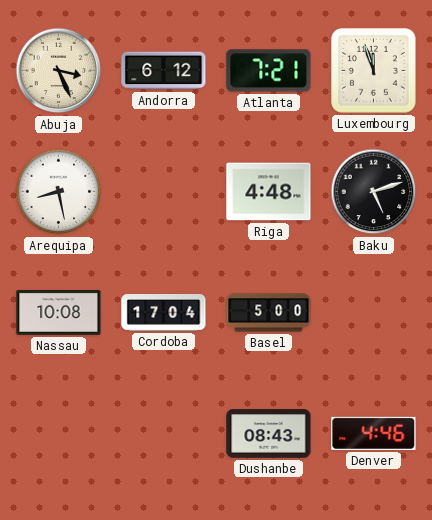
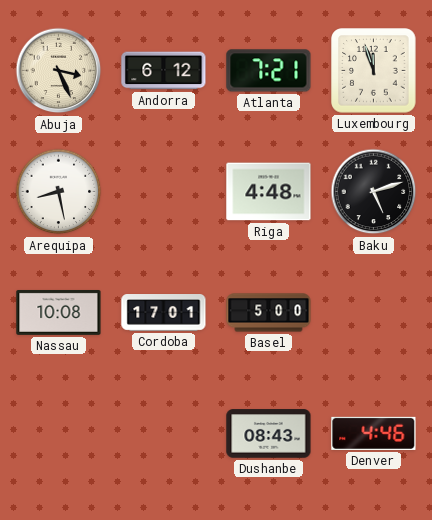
Cordoba: 17:04 -> 17:01 (164, 313)
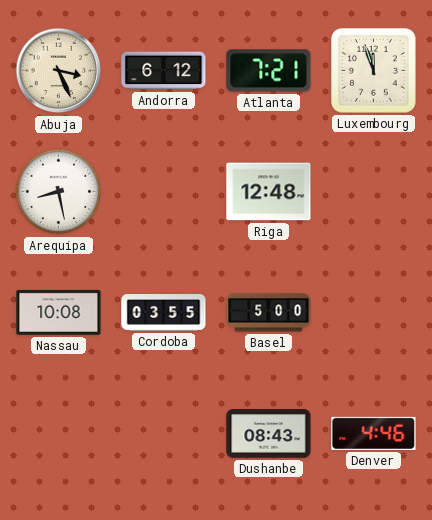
Riga: 4:48 -> 12:48 (269, 192)
Baku: 5:12 -> none (374, 192)
Cordoba: 17:01 -> 03:55 (164, 313)
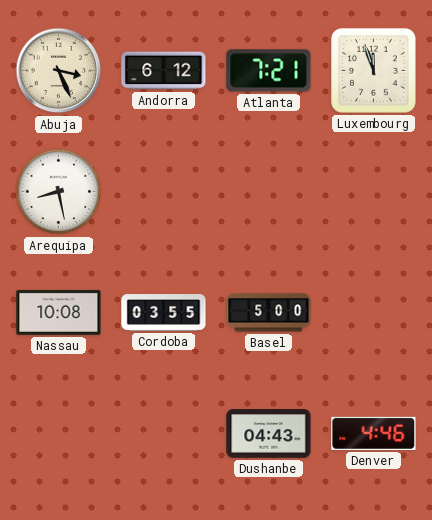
Riga: 12:48 -> none (269, 192)
Dushanbe: 08:43 -> 04:43 (269, 434)
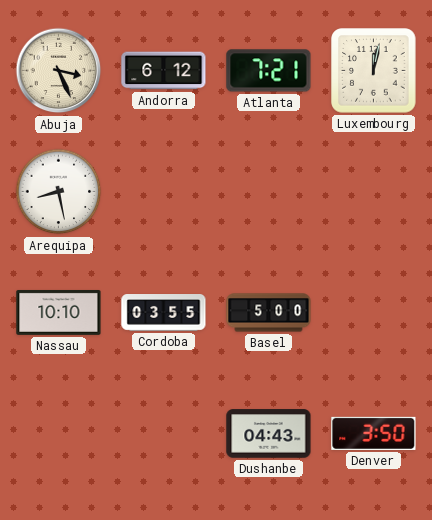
Luxembourg: 11:57 -> 12:02 (374, 71)
Nassau: 10:08 -> 10:10 (59, 312)
Denver: 4:46 -> 3:50 (374, 433)
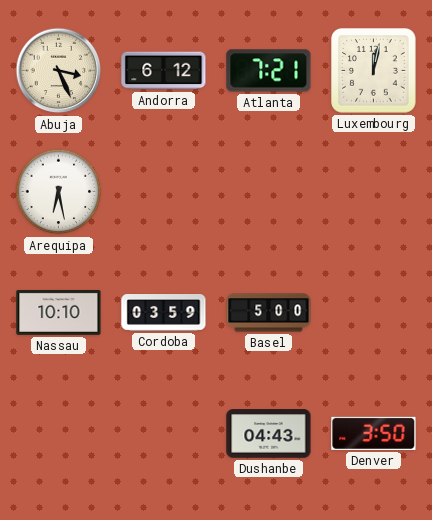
Arequipa: 8:28 -> 6:28 (59, 192)
Cordoba: 03:55 -> 03:59 (164, 313)
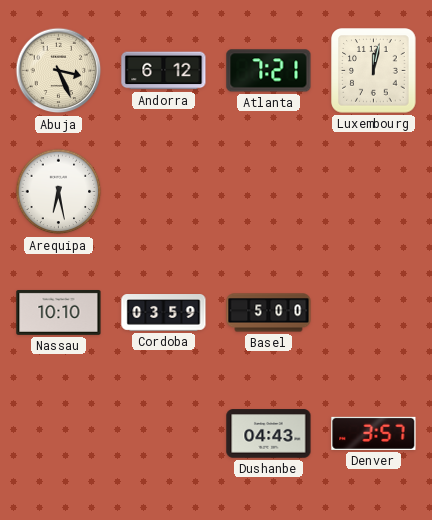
Denver: 3:50 -> 3:57 (374, 433)
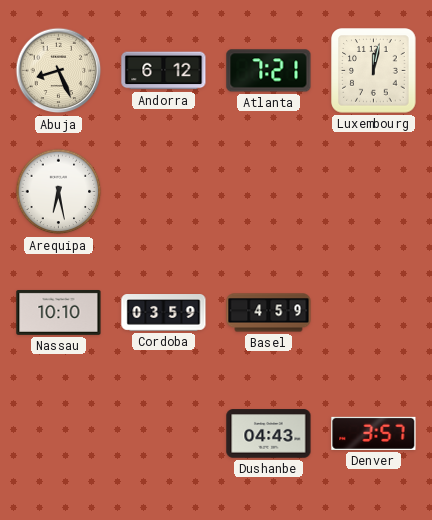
Abuja: 3:26 -> 8:26 (59, 71)
Basel: 5:00 -> 4:59 (269, 313)
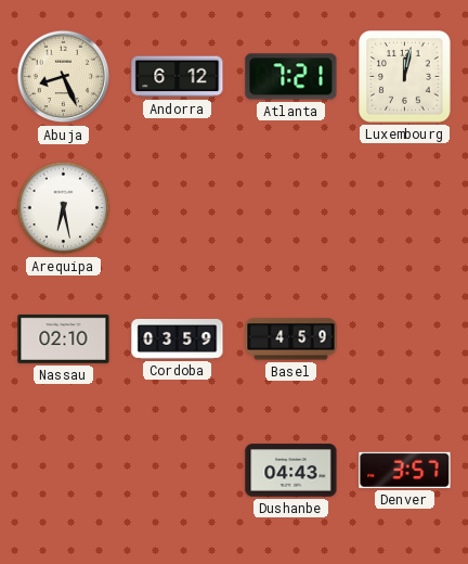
Nassau: 10:10 -> 02:10 (64, 338)
